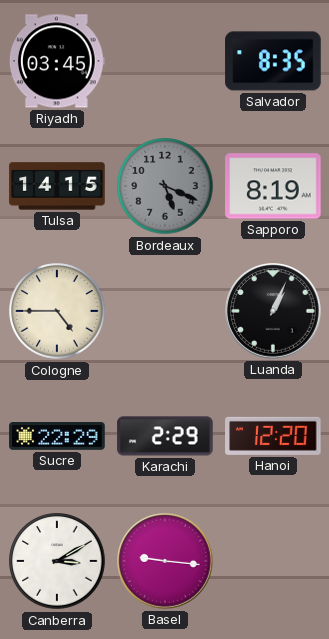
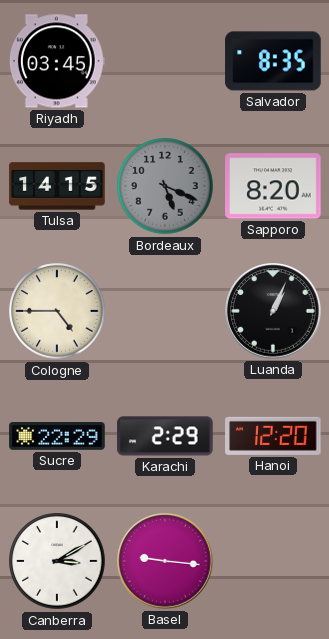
Sapporo: 8:19 -> 8:20 (273, 186)
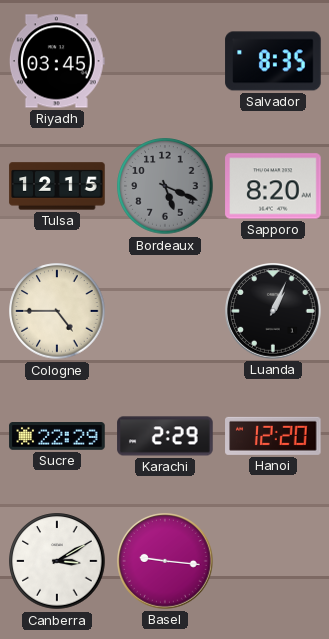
Tulsa: 14:15 -> 12:15 (57, 186)
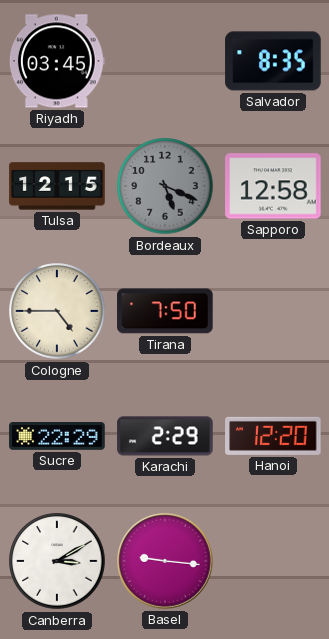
Sapporo: 8:20 -> 12:58 (273, 186)
Tirana: none -> 7:50 (165, 311)
Luanda: 1:04 -> none (274, 312)
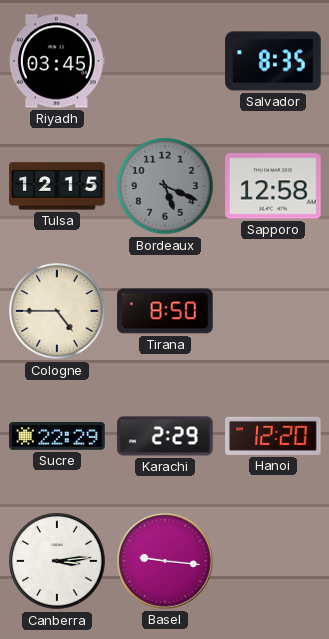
Tirana: 7:50 -> 8:50 (165, 311)
Canberra: 3:10 -> 3:14 (57, 561)
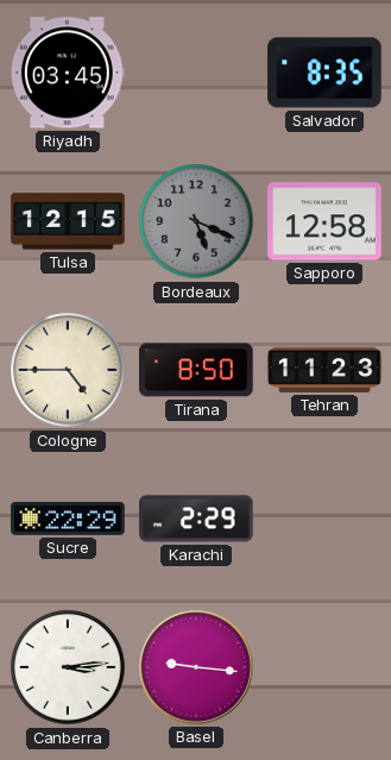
Tehran: none -> 11:23 (324, 370)
Hanoi: 12:20 -> none (273, 436)
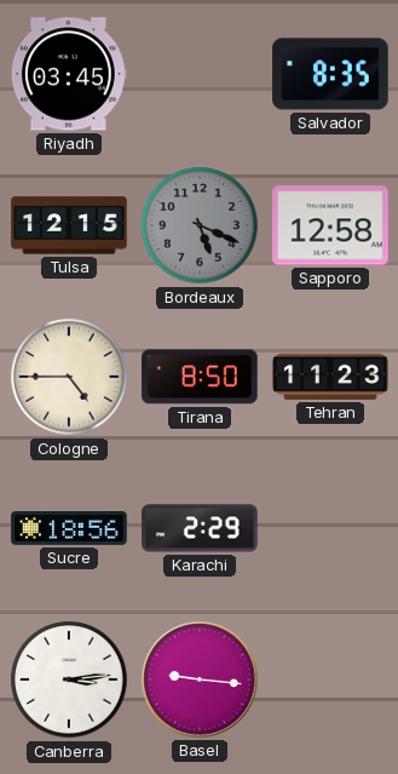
Sucre: 22:29 -> 18:56 (69, 529)
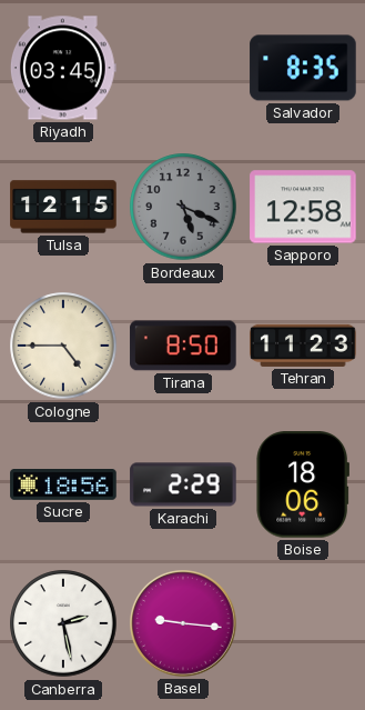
Boise: none -> 18:06 (302, 484)
Canberra: 3:14 -> 2:28 (63, 623)
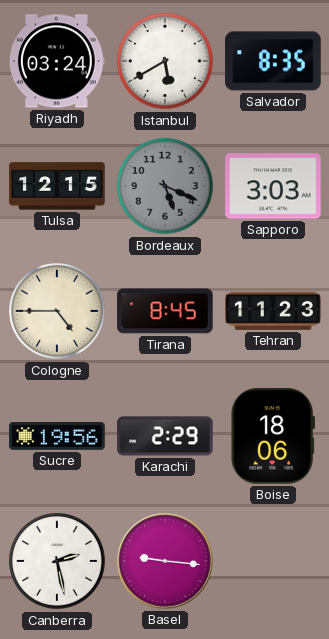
Riyadh: 03:45 -> 03:24 (57, 61)
Istanbul: none -> 5:40 (165, 61)
Sapporo: 12:58 -> 3:03 (273, 186)
Tirana: 8:50 -> 8:45 (165, 311)
Sucre: 18:56 -> 19:56 (57, 437)
